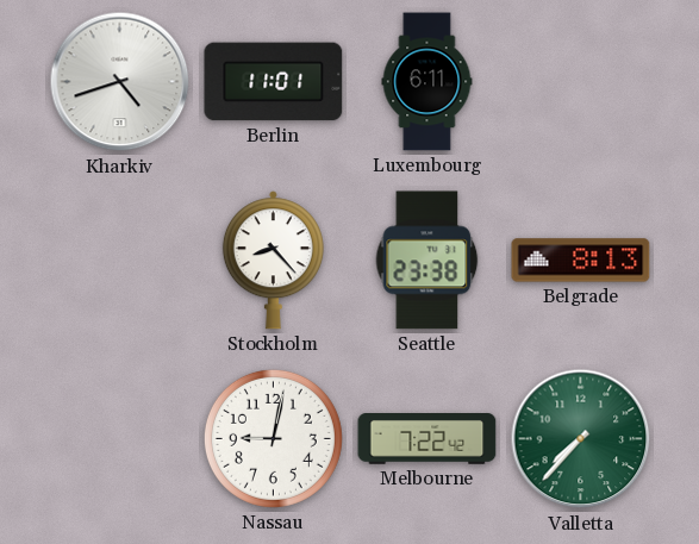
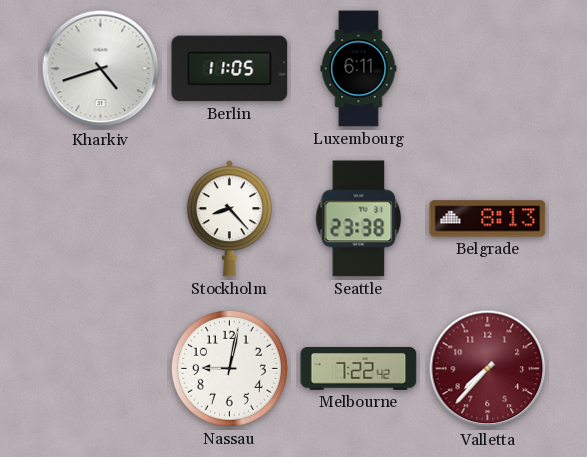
Berlin: 11:01 -> 11:05 (230, 69)
Valletta dial: green -> burgundy (488, 369)
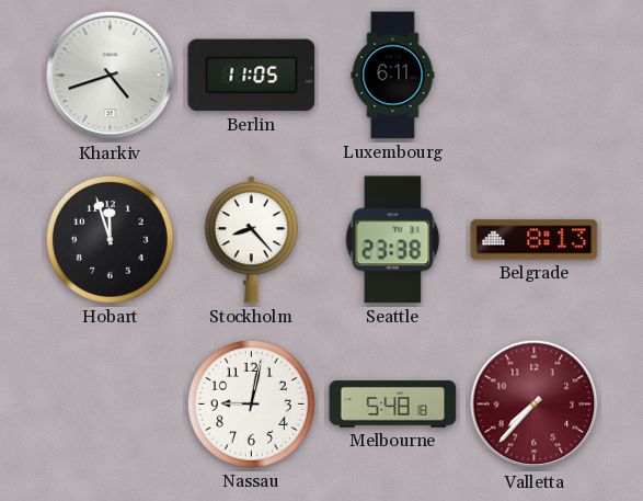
Hobart: none -> 11:57 (110, 239)
Melbourne: 7:22 -> 5:48 (393, 405)
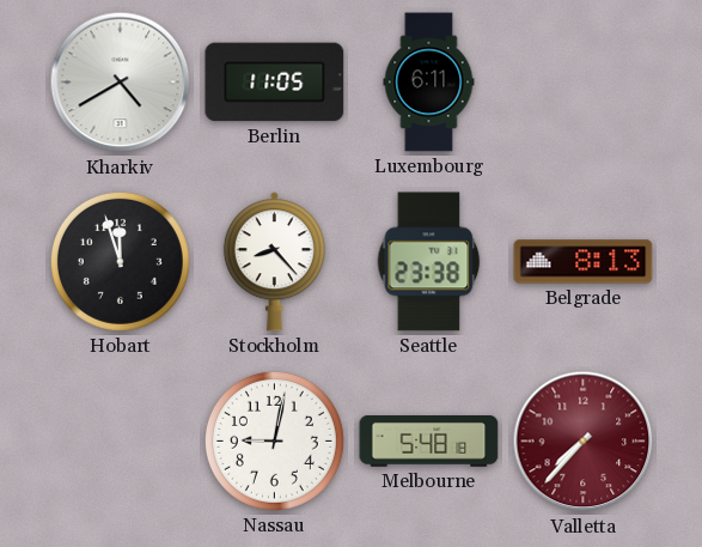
Kharkiv: 4:42 -> 4:40 (121, 83)
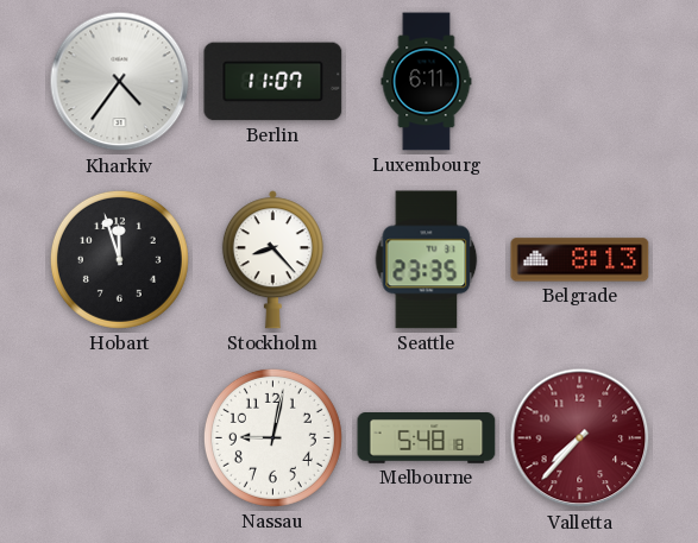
Kharkiv: 4:40 -> 4:36 (120, 82)
Berlin: 11:05 -> 11:07 (273, 82)
Seattle: 23:38 -> 23:35 (427, 260)
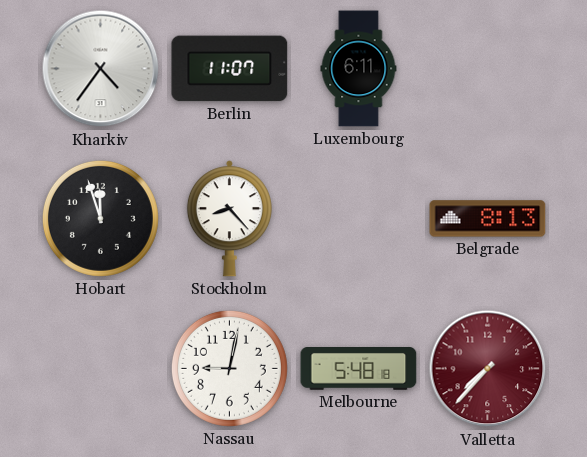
Seattle: 23:35 -> none (427, 260)
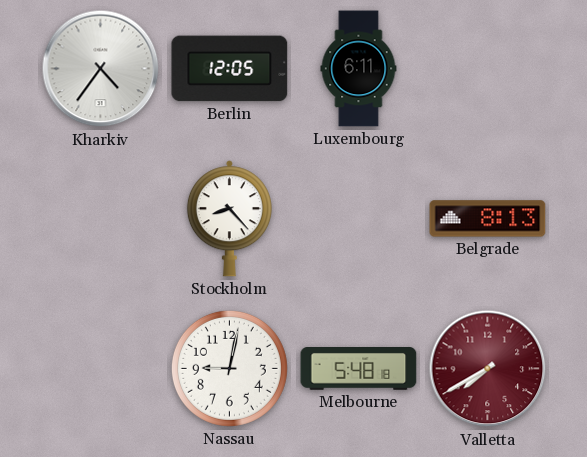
Berlin: 11:07 -> 12:05 (230, 69)
Hobart: 11:57 -> none (100, 218)
Valletta: 7:37 -> 7:40 (488, 369)
